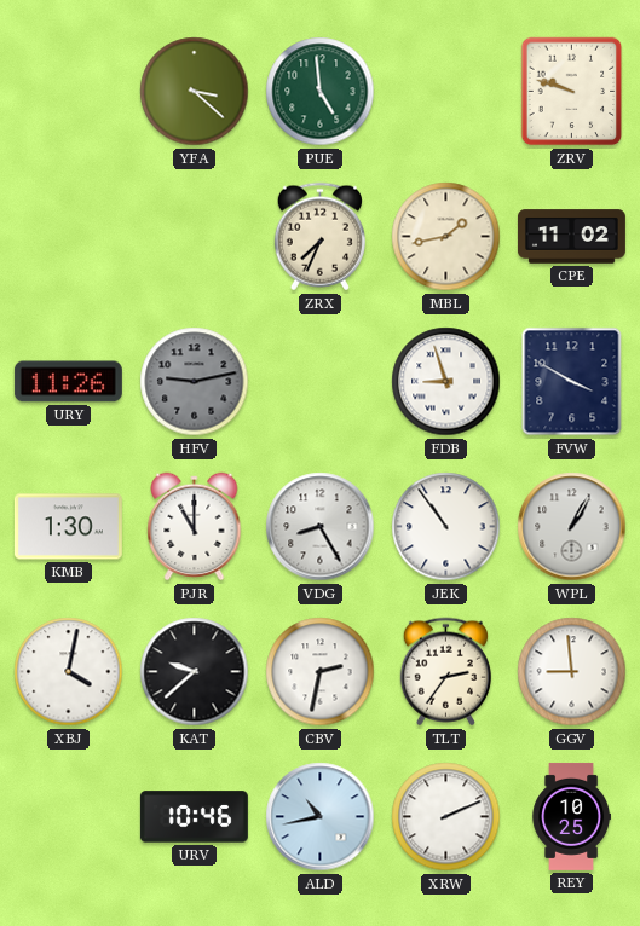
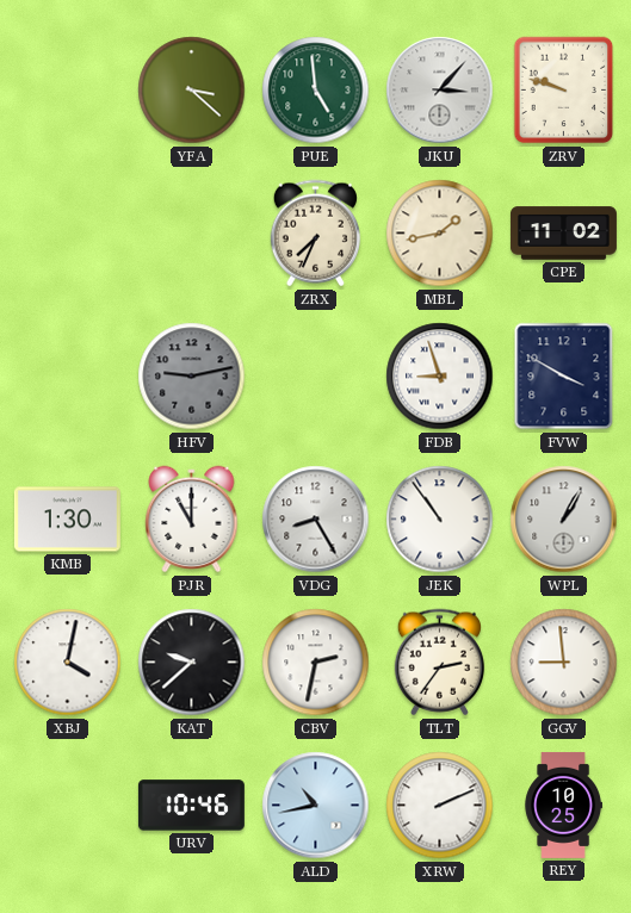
JKU: none -> 3:07 (440, 91)
URY: 11:26 -> none (68, 382)
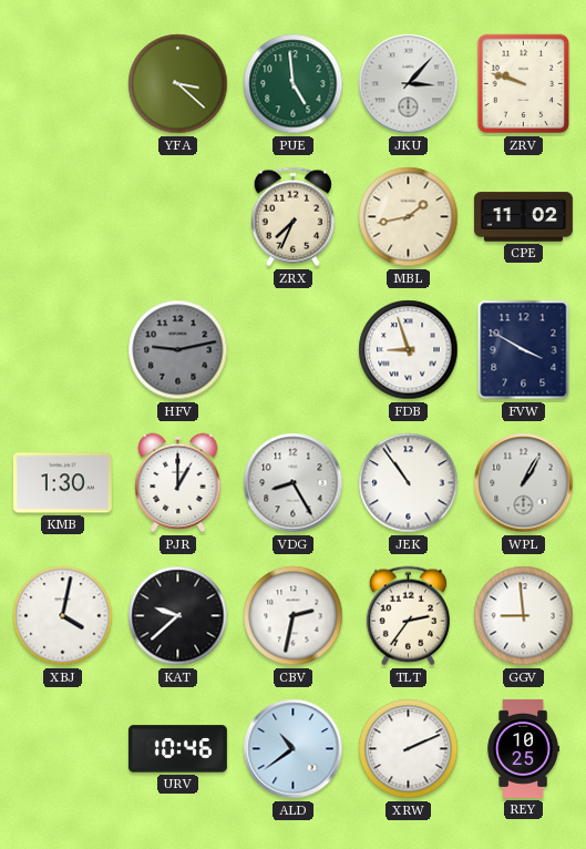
PJR: 11:00 -> 1:00 (178, 483)
ALD: 10:43 -> 10:39 (294, 749)
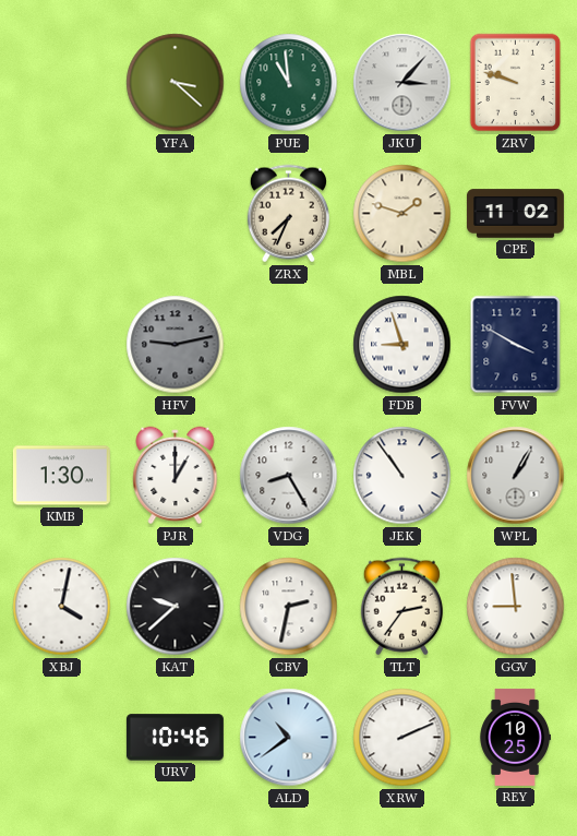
PUE: 4:59 -> 10:59 (289, 83)
MBL: 1:43 -> 1:48 (402, 214)
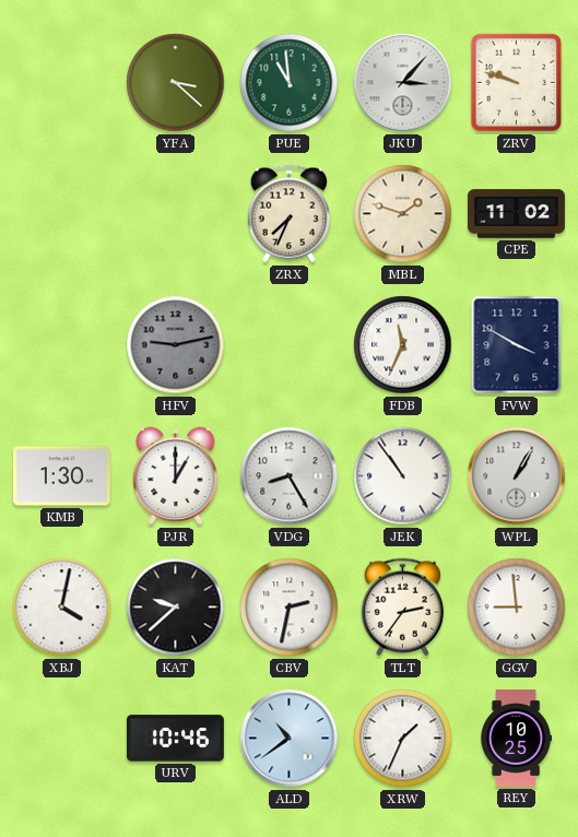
FDB: 8:57 -> 11:34 (403, 345)
XRW: 2:11 -> 1:34 (403, 739)
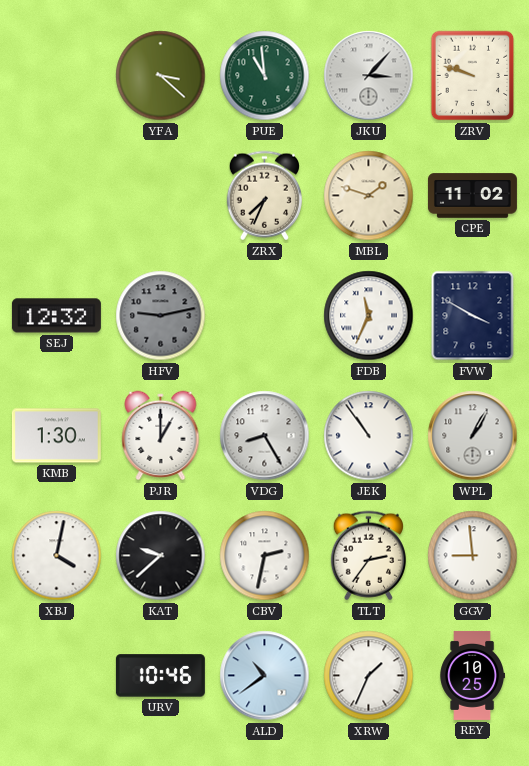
SEJ: none -> 12:32 (56, 316)
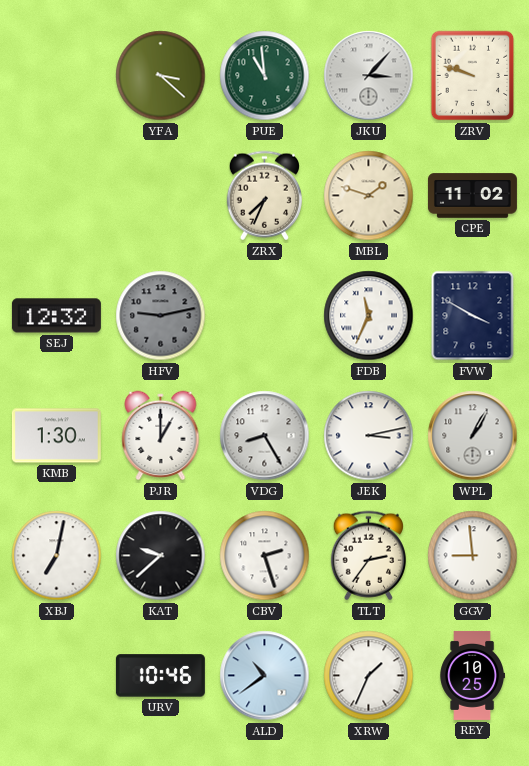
JEK: 10:54 -> 3:13 (369, 436)
XBJ: 4:02 -> 7:02 (57, 556)
CBV: 2:32 -> 2:27 (265, 556)
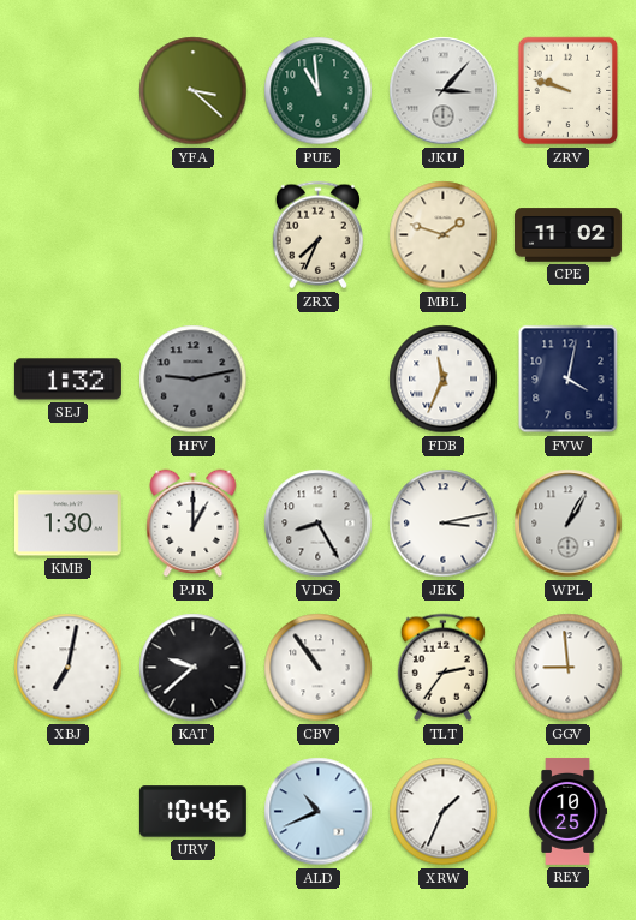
SEJ: 12:32 -> 1:32 (67, 380)
FVW: 3:50 -> 4:02 (569, 380)
CBV: 2:27 -> 10:54 (319, 668)
ALD: 10:39 -> 10:41 (319, 812)
